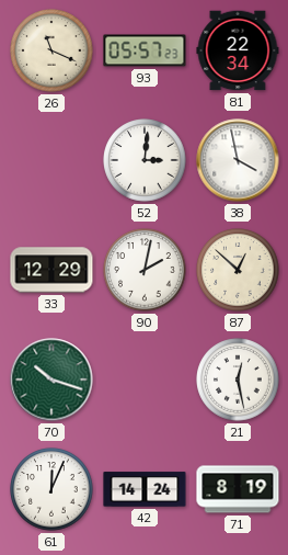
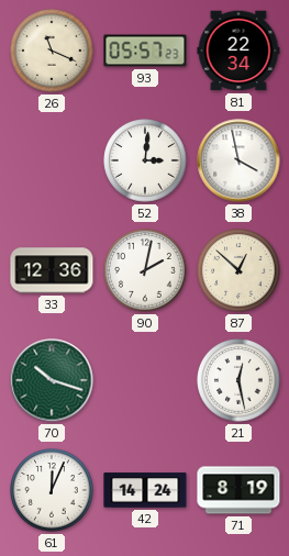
33: 12:29 -> 12:36 (52, 270)
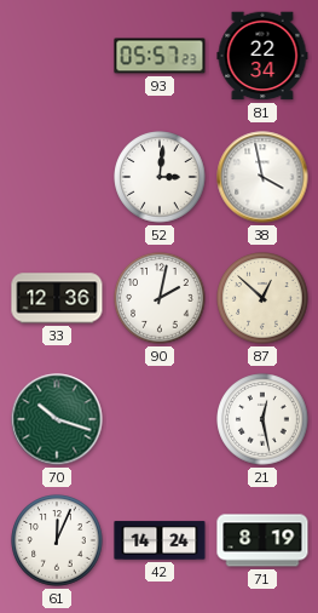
26: 11:19 -> none (52, 51)
